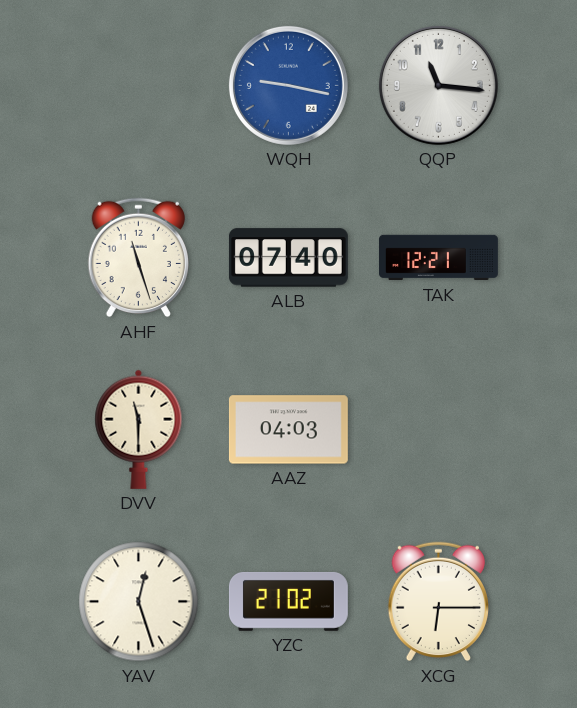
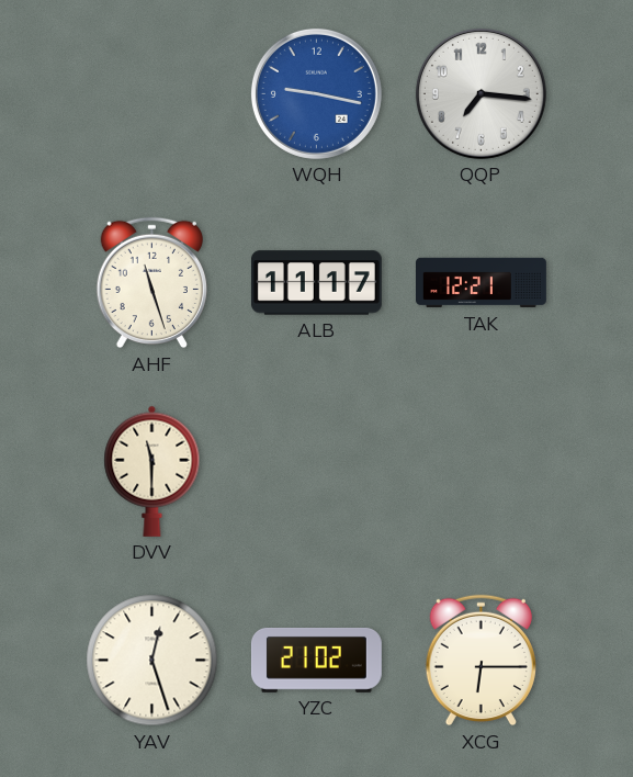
QQP: 11:16 -> 7:16 (481, 93)
ALB: 07:40 -> 11:17 (316, 283)
AAZ: 04:03 -> none (288, 430)
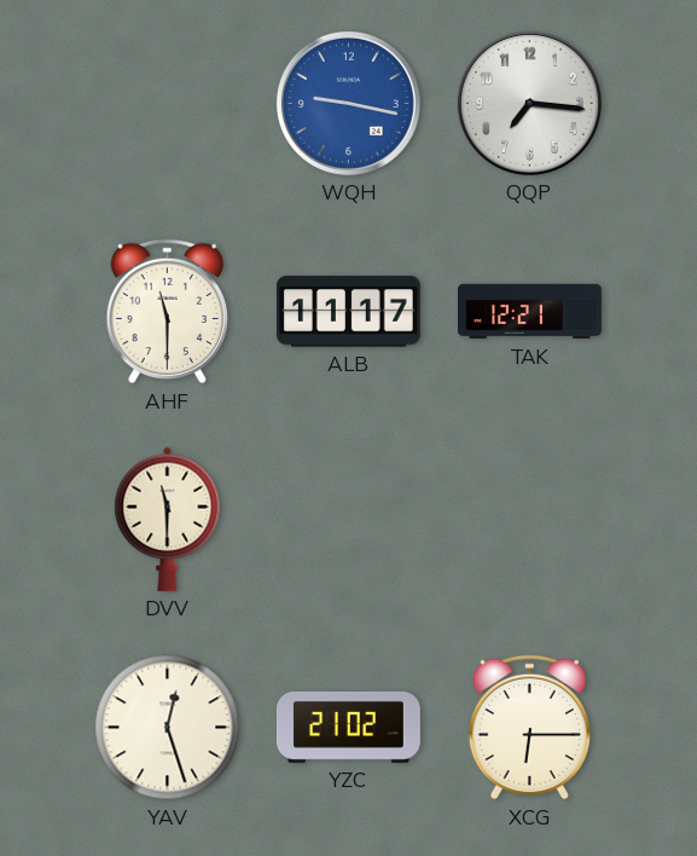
AHF: 11:27 -> 11:30 (167, 312)
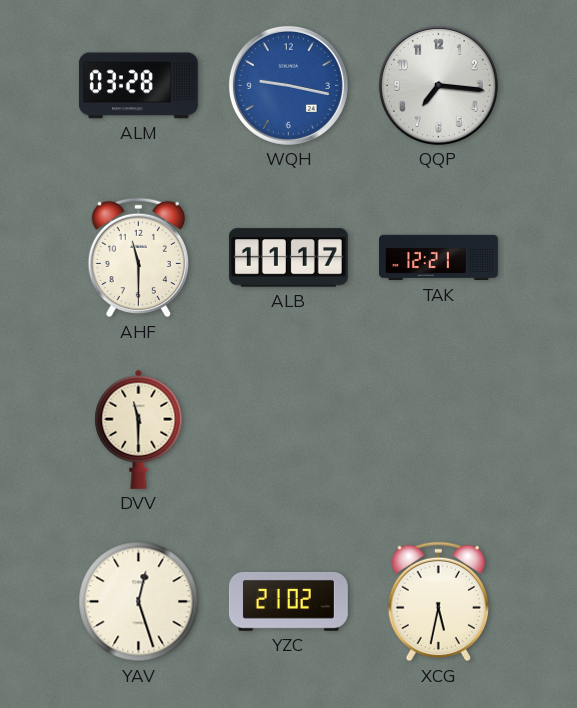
ALM: none -> 03:28 (138, 86)
XCG: 6:15 -> 5:32 (438, 602)
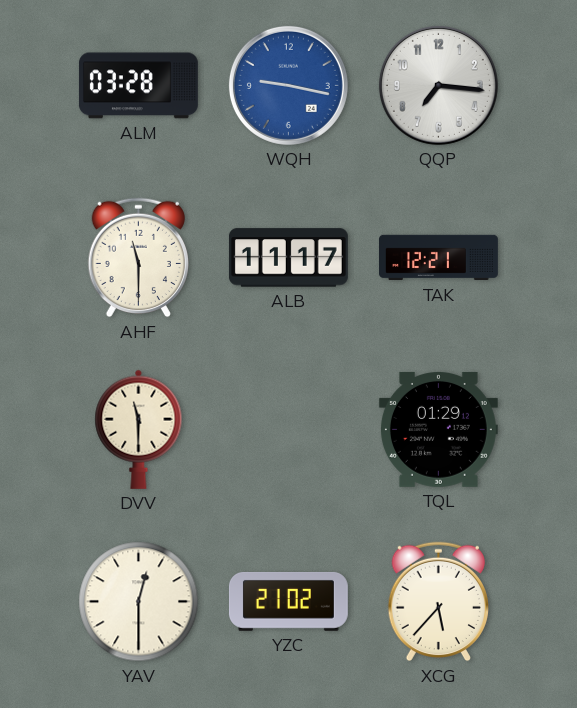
TQL: none -> 01:29 (438, 429)
YAV: 12:27 -> 12:30 (139, 602)
XCG: 5:32 -> 5:37 (438, 602)
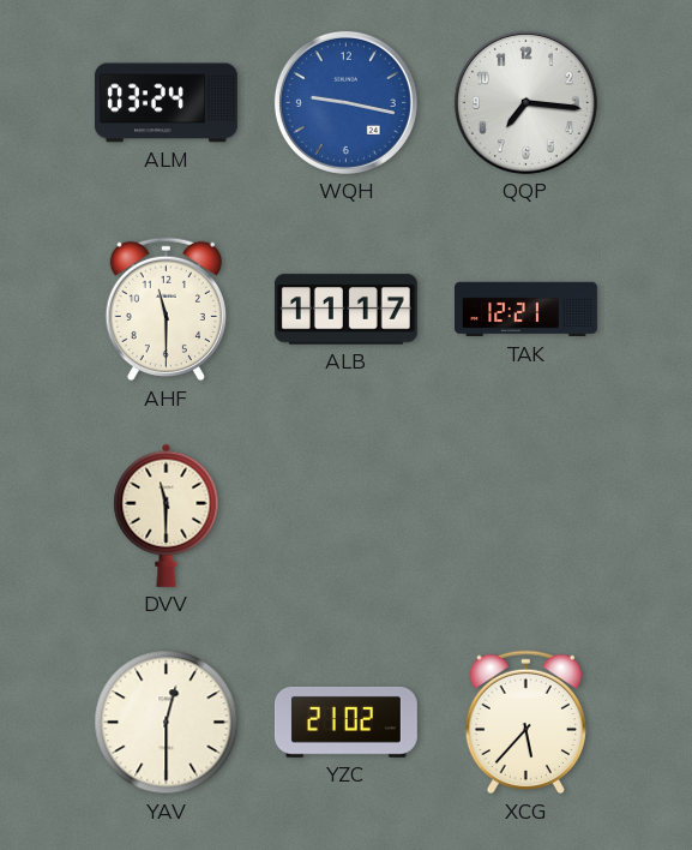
ALM: 03:28 -> 03:24 (166, 103)
TQL: 01:29 -> none (438, 429)
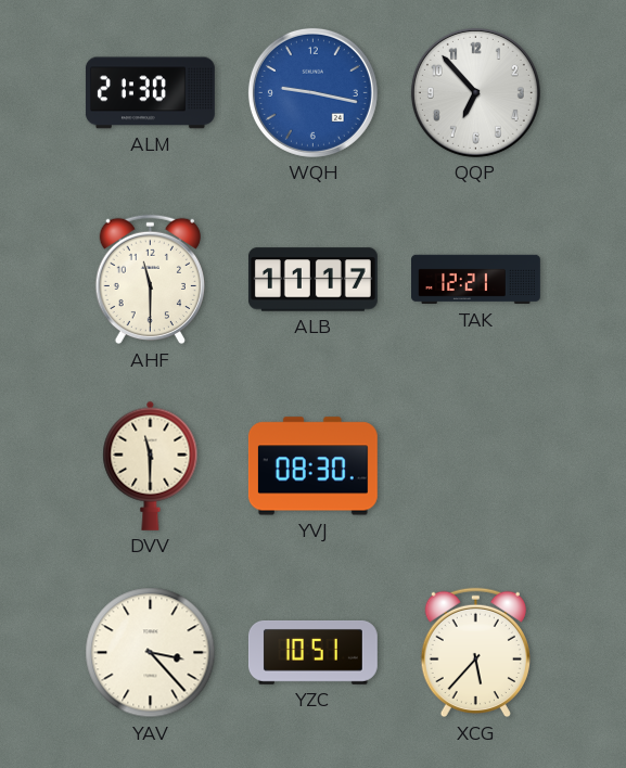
ALM: 03:24 -> 21:30 (150, 93)
QQP: 7:16 -> 6:53 (475, 92)
YVJ: none -> 08:30 (312, 466)
YAV: 12:30 -> 3:23 (151, 653)
YZC: 21:02 -> 10:51 (312, 652)
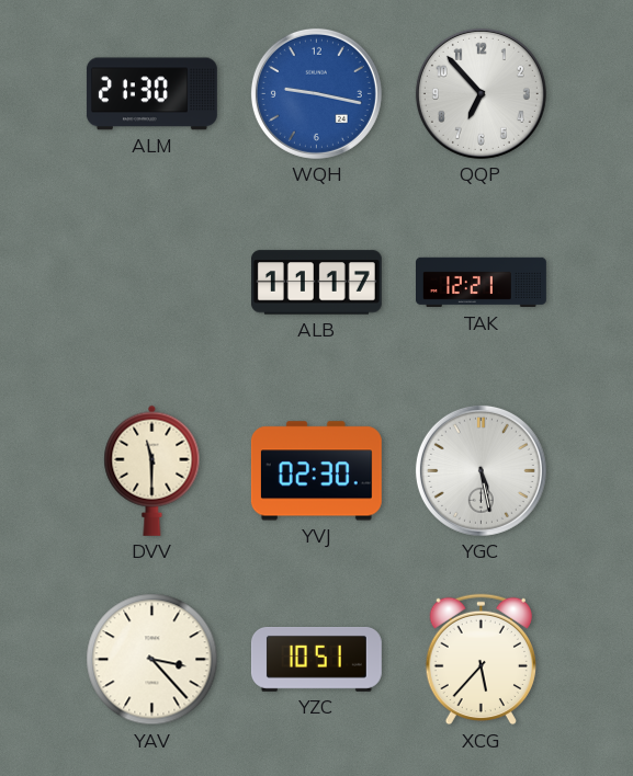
AHF: 11:30 -> none (150, 280)
YVJ: 08:30 -> 02:30 (316, 471)
YGC: none -> 5:28 (481, 470)
